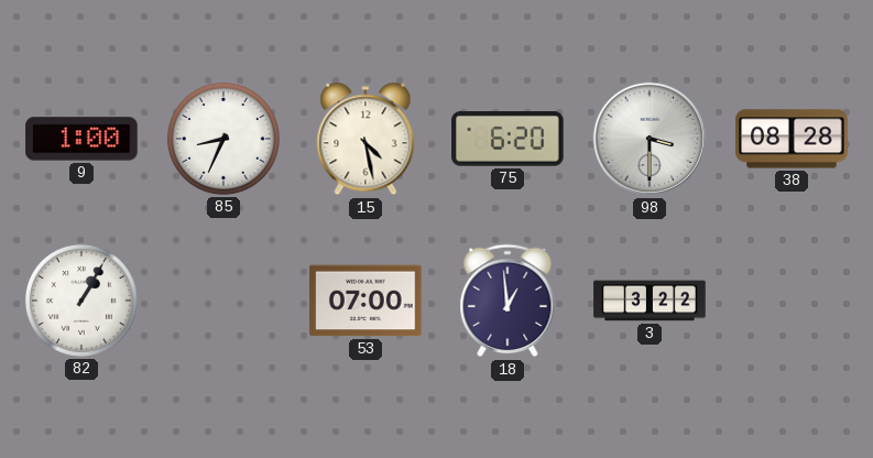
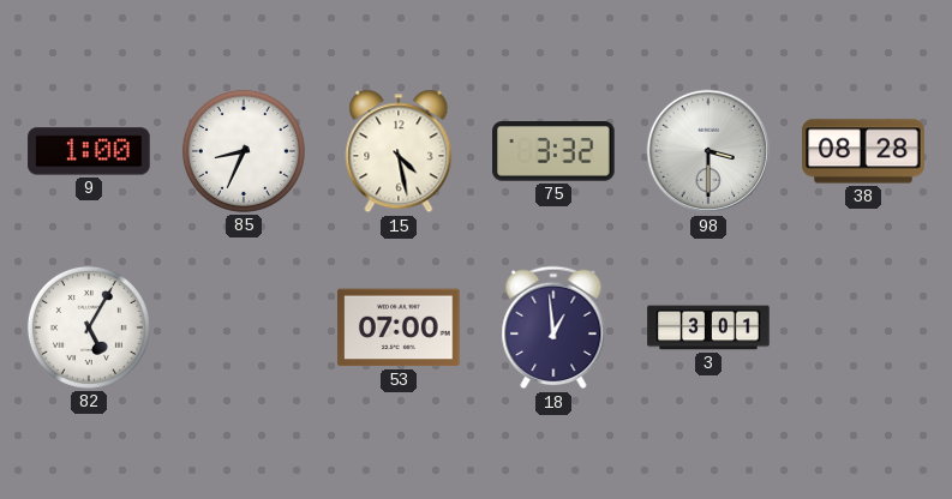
75: 6:20 -> 3:32 (553, 151)
82: 1:05 -> 5:05 (89, 327)
3: 3:22 -> 3:01 (708, 327)
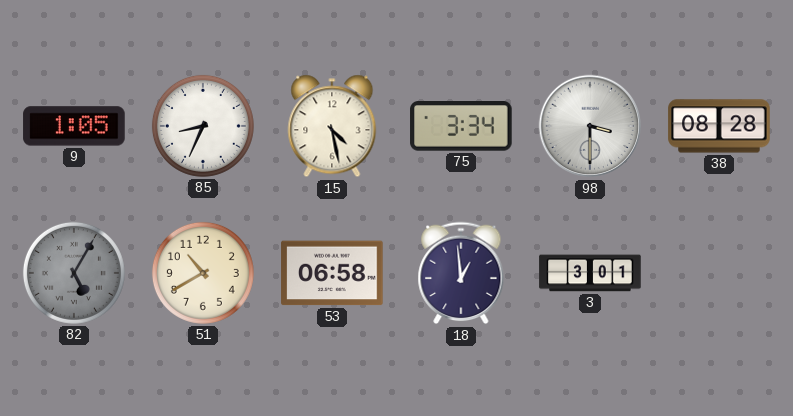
9: 1:00 -> 1:05 (74, 126)
75: 3:32 -> 3:34 (461, 126)
82 dial: white -> grey (74, 273)
51: none -> 10:40 (203, 273)
53: 07:00 -> 06:58 (332, 273)
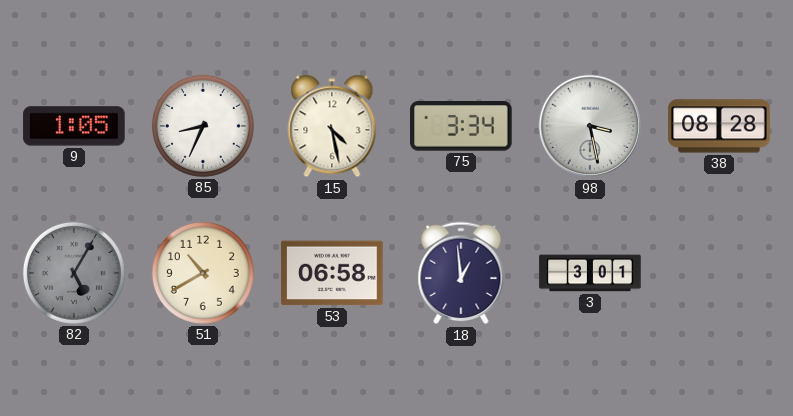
98: 3:30 -> 3:28 (590, 126)
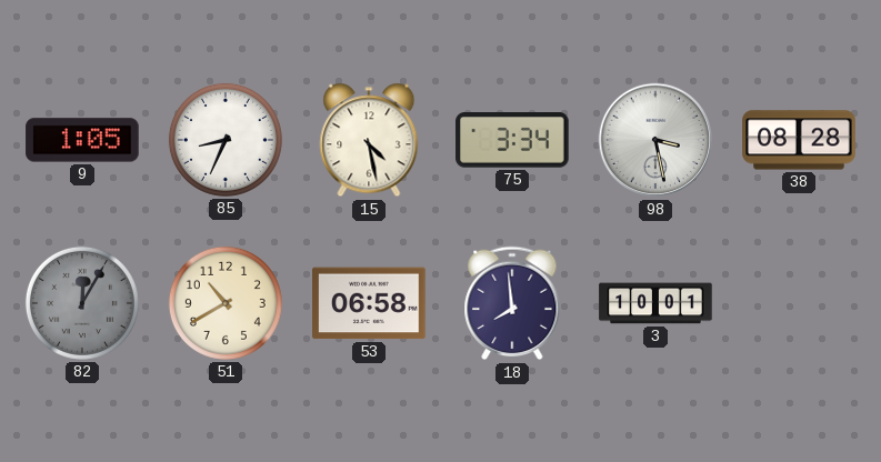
82: 5:05 -> 12:05 (82, 303)
18: 12:59 -> 7:59 (512, 303)
3: 3:01 -> 10:01 (655, 303)
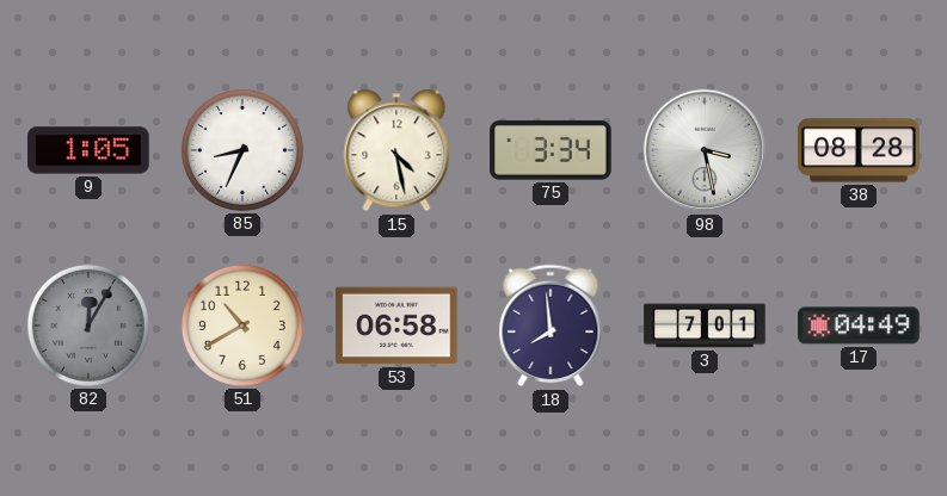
3: 10:01 -> 7:01 (705, 325)
17: none -> 04:49 (859, 325)
